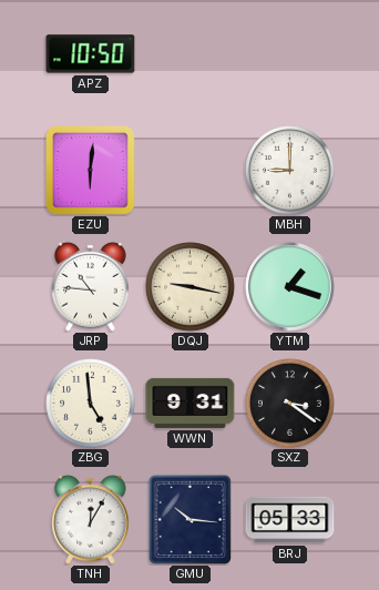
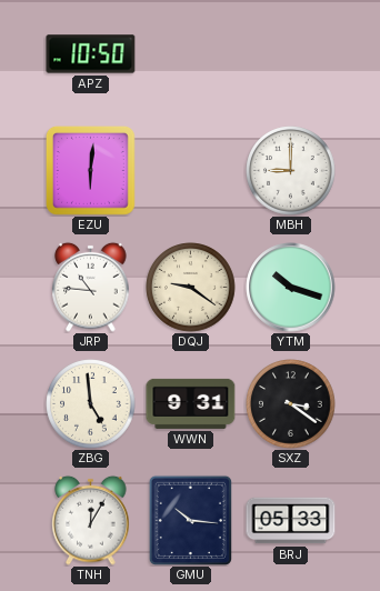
DQJ: 9:17 -> 9:21 (191, 288)
YTM: 1:18 -> 10:18 (291, 288)
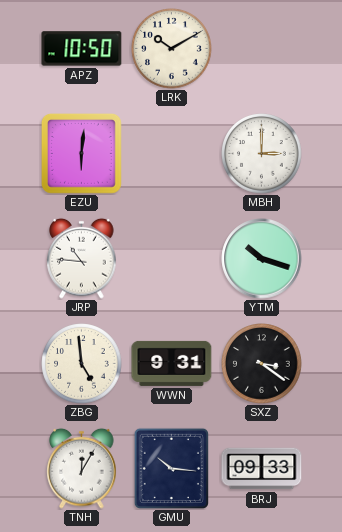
LRK: none -> 10:10 (172, 49)
MBH: 9:00 -> 3:00 (262, 154)
DQJ: 9:21 -> none (191, 288)
BRJ: 05:33 -> 09:33 (262, 469)
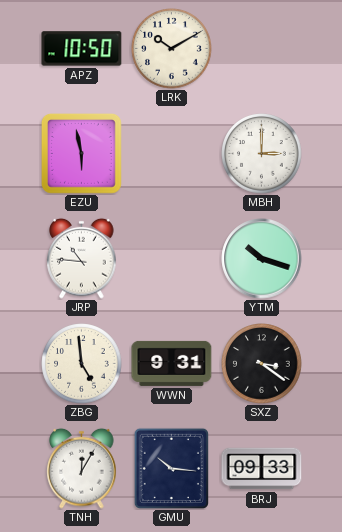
EZU: 6:01 -> 5:58 (82, 154)
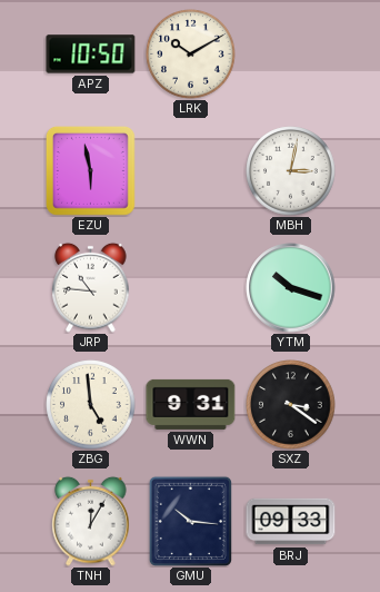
MBH: 3:00 -> 3:02 (291, 171)
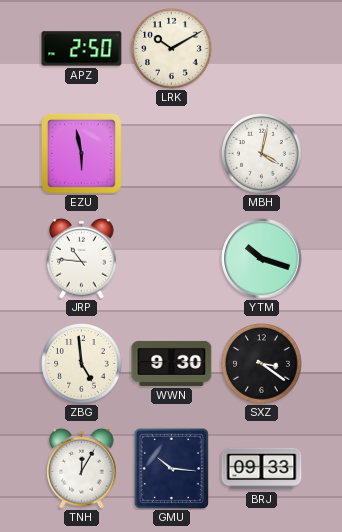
APZ: 10:50 -> 2:50 (82, 49)
MBH: 3:02 -> 4:02 (262, 154)
WWN: 9:31 -> 9:30 (172, 363)
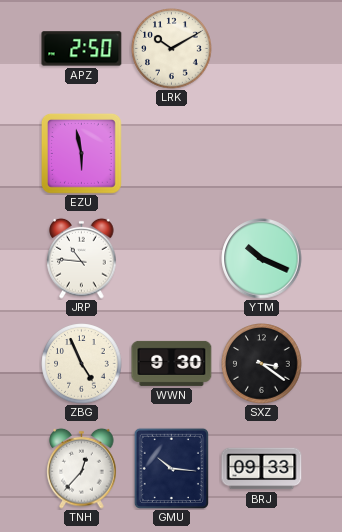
MBH: 4:02 -> none (262, 154)
YTM: 10:18 -> 10:19 (262, 259)
ZBG: 4:59 -> 4:56 (82, 364)
TNH: 12:05 -> 12:37 (82, 468)
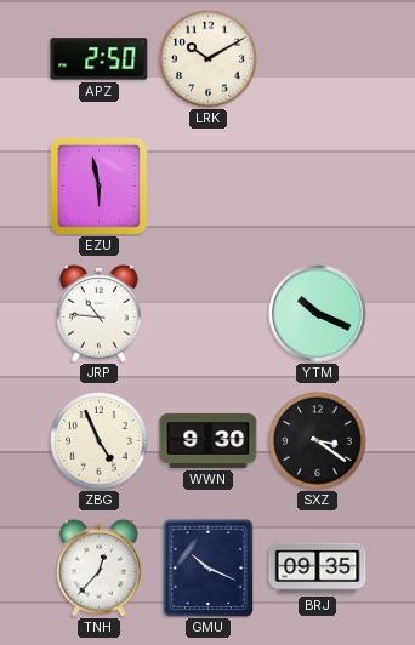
GMU: 10:16 -> 10:19 (207, 567)
BRJ: 09:33 -> 09:35 (318, 569)
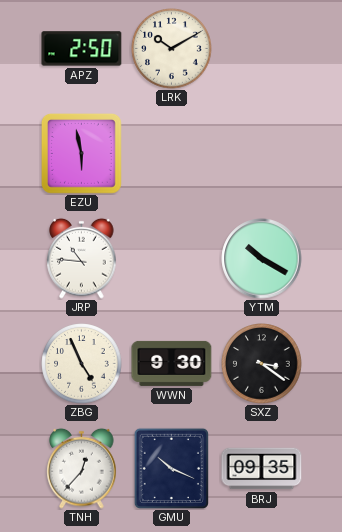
YTM: 10:19 -> 10:20 (262, 259)
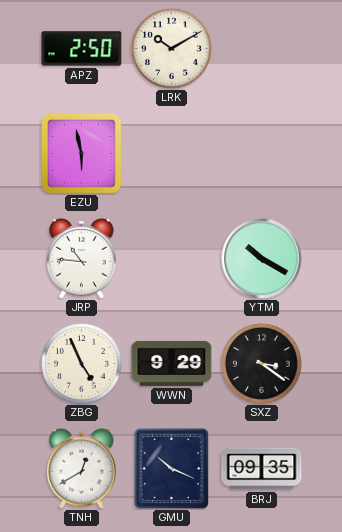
WWN: 9:30 -> 9:29 (172, 363)
TNH: 12:37 -> 12:40 (82, 468)
